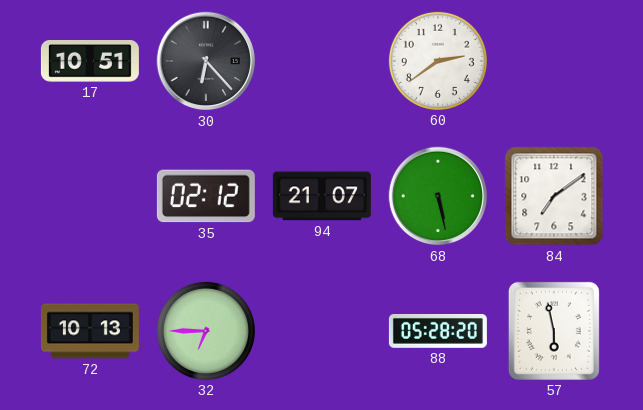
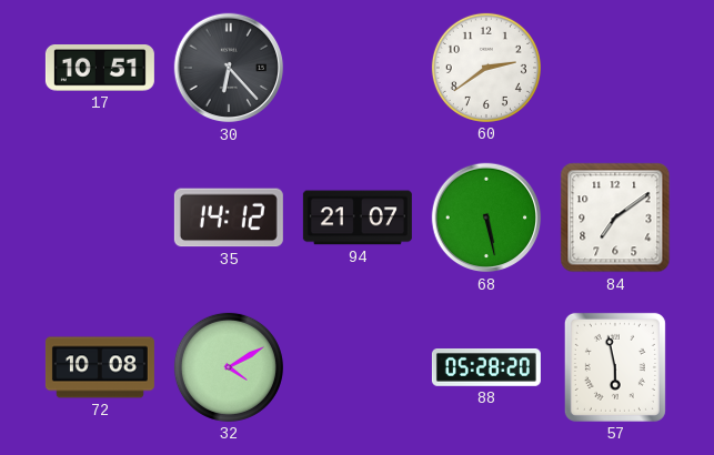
35: 02:12 -> 14:12 (229, 218)
72: 10:13 -> 10:08 (100, 367)
32: 6:45 -> 4:10 (229, 367)
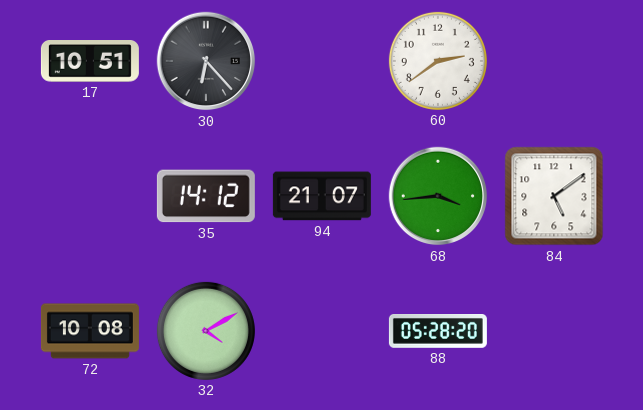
68: 5:28 -> 3:44 (438, 196)
84: 7:09 -> 5:09 (554, 196)
57: 5:58 -> none (615, 367)
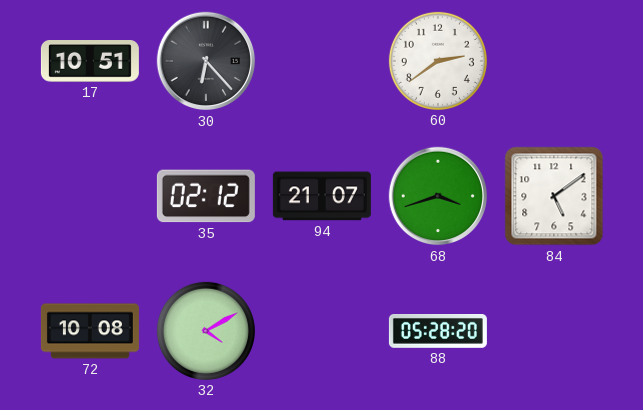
35: 14:12 -> 02:12 (206, 196)
68: 3:44 -> 3:42 (438, 196)
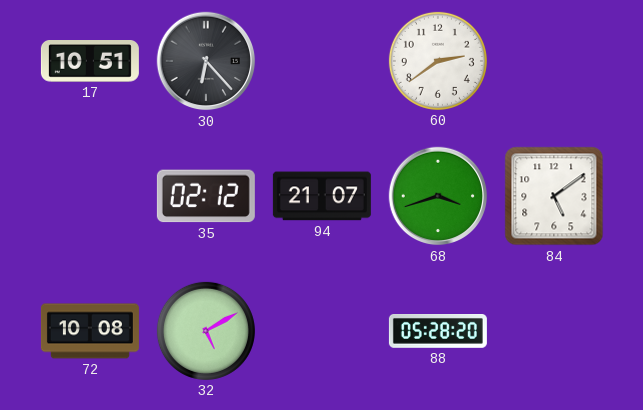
32: 4:10 -> 5:10 (206, 331)
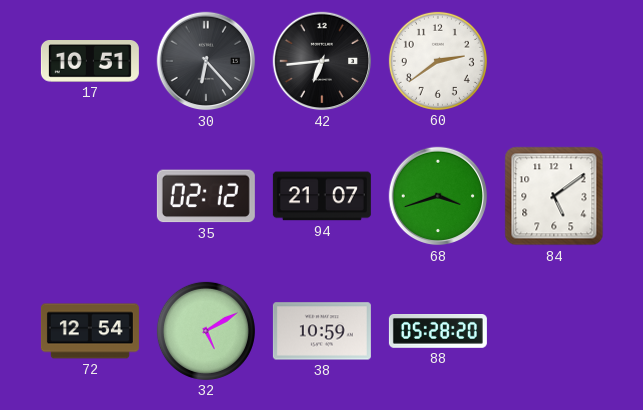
42: none -> 6:44 (322, 61)
72: 10:08 -> 12:54 (90, 331)
38: none -> 10:59 (322, 331)
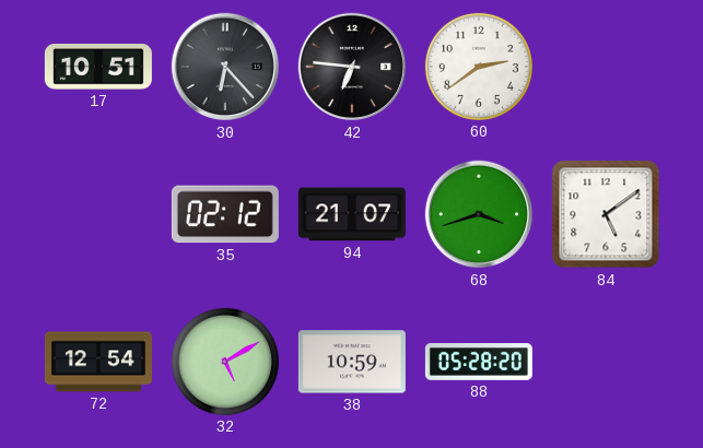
42: 6:44 -> 6:46 (352, 67)
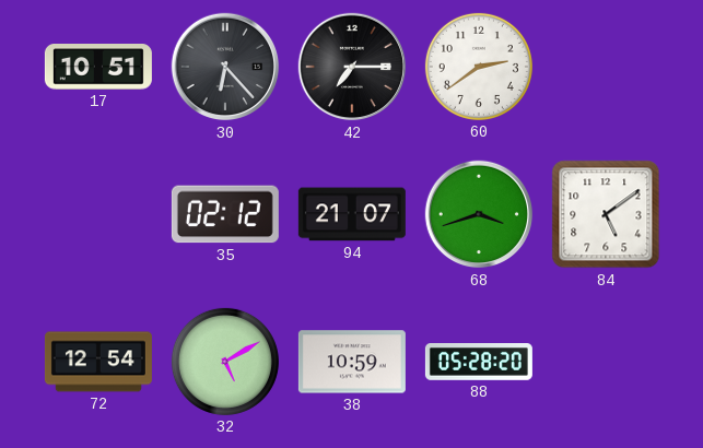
42: 6:46 -> 7:15 (352, 67)
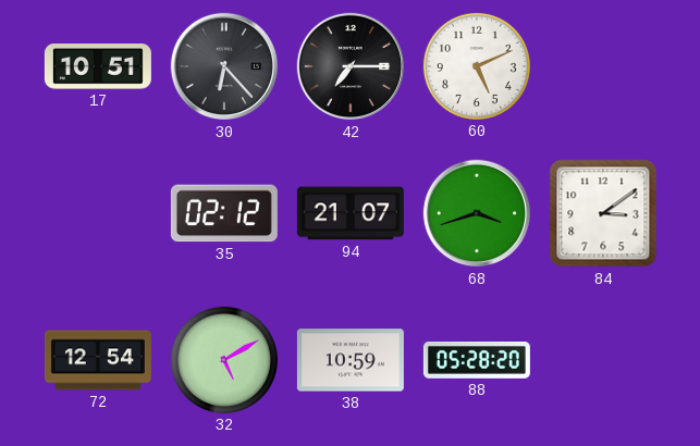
60: 2:39 -> 5:11 (477, 66)
84: 5:09 -> 3:09 (603, 213)
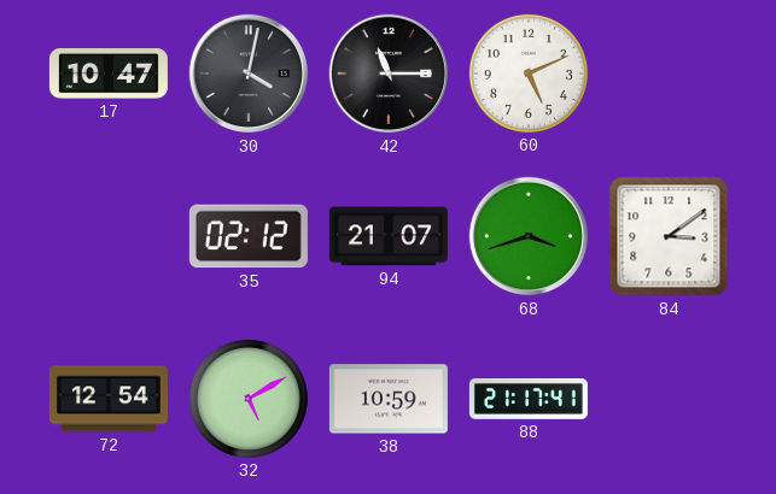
17: 10:51 -> 10:47 (109, 75)
30: 6:23 -> 4:02 (249, 73)
42: 7:15 -> 11:15 (389, 73)
88: 05:28 -> 21:17 (529, 400)
